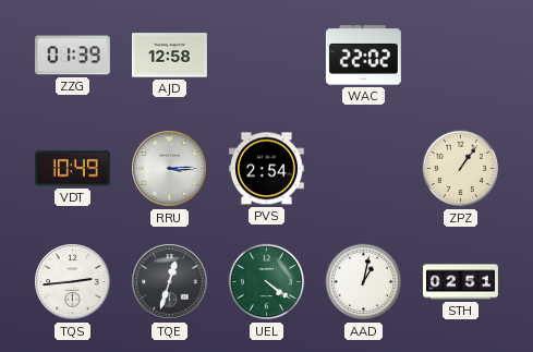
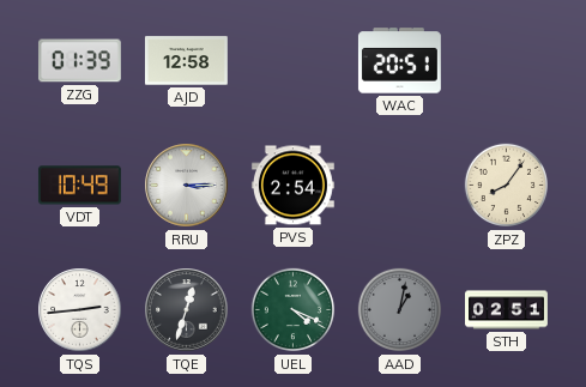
WAC: 22:02 -> 20:51 (399, 61)
ZPZ: 1:06 -> 8:06 (506, 186)
UEL: 4:21 -> 4:19 (292, 310)
AAD dial: white -> grey (399, 310)
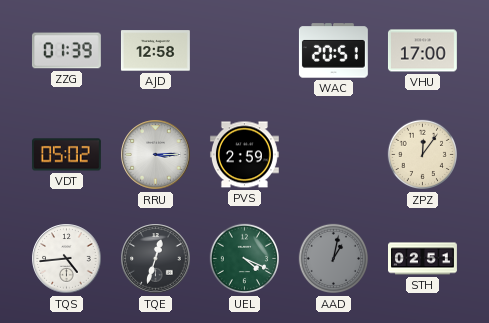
VHU: none -> 17:00 (422, 51)
VDT: 10:49 -> 05:02 (66, 155)
PVS: 2:54 -> 2:59 (244, 155)
ZPZ: 8:06 -> 12:06 (422, 155)
TQS: 2:44 -> 4:44 (67, 259)
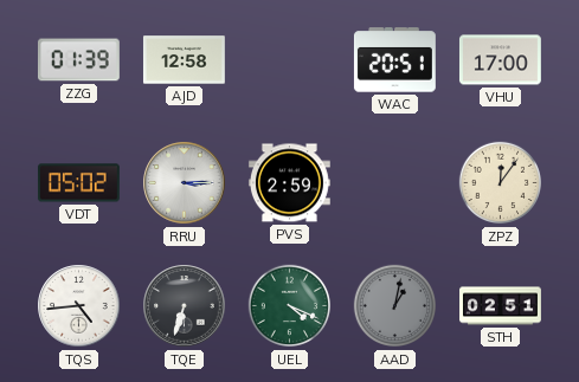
TQE: 12:33 -> 6:33 (185, 306)
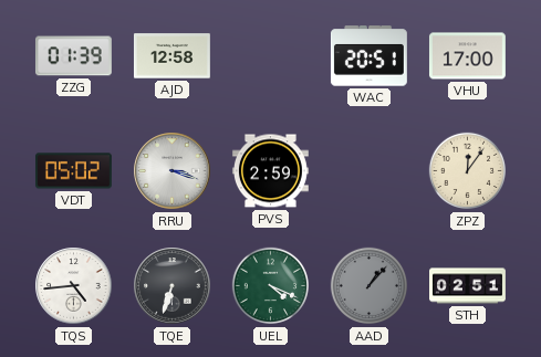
RRU: 3:15 -> 3:18 (173, 171)
AAD: 1:02 -> 1:07 (368, 286)
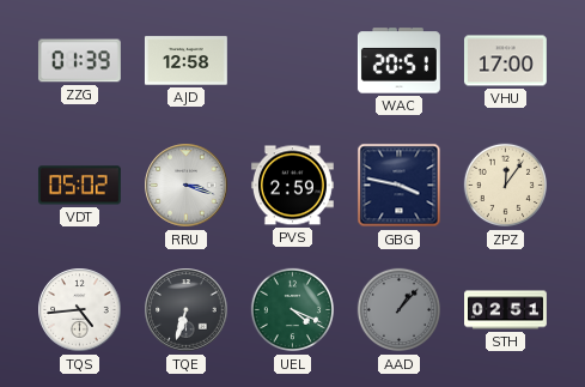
GBG: none -> 3:47 (400, 186)
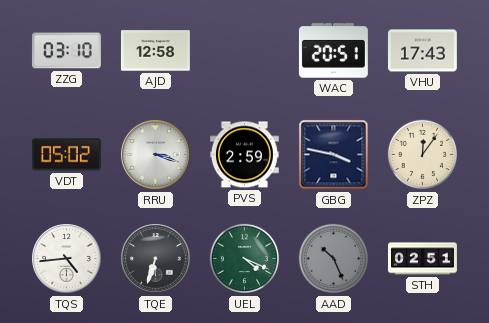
ZZG: 01:39 -> 03:10 (66, 51)
VHU: 17:00 -> 17:43 (422, 51)
AAD: 1:07 -> 10:26 (333, 259)
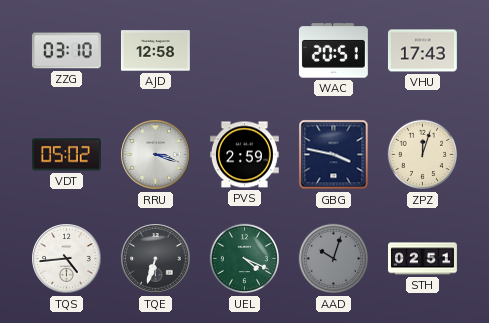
ZPZ: 12:06 -> 12:03 (422, 155)
AAD: 10:26 -> 10:03 (333, 259)
